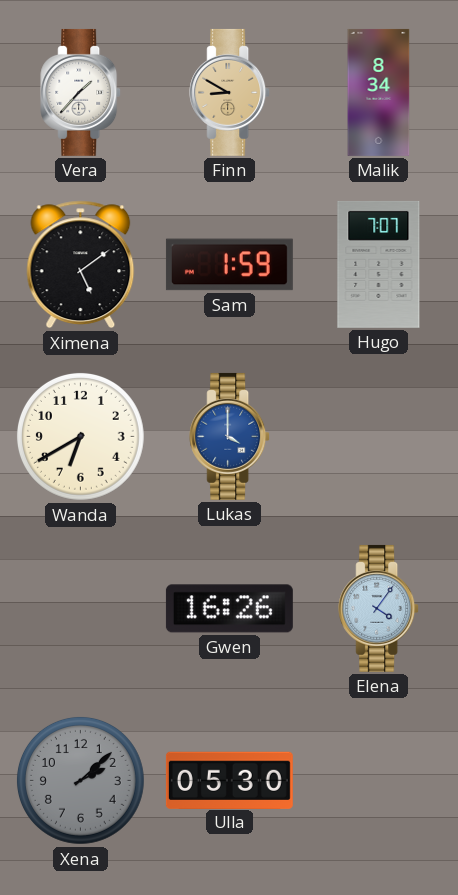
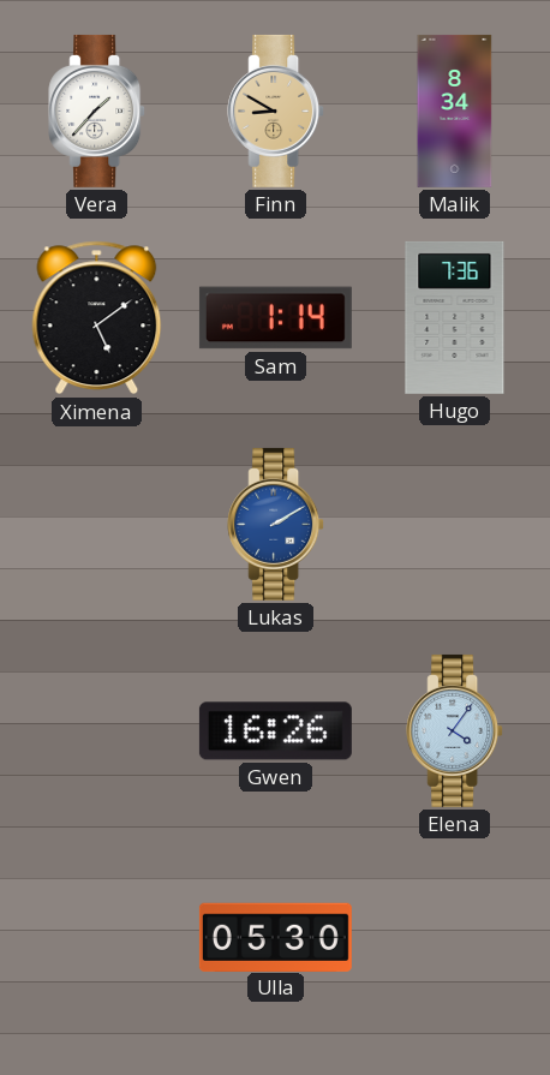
Sam: 1:59 -> 1:14 (275, 318)
Hugo: 7:07 -> 7:36 (455, 317)
Wanda: 6:40 -> none (80, 436)
Lukas: 4:00 -> 2:10 (276, 524)
Xena: 2:08 -> none (80, 780)
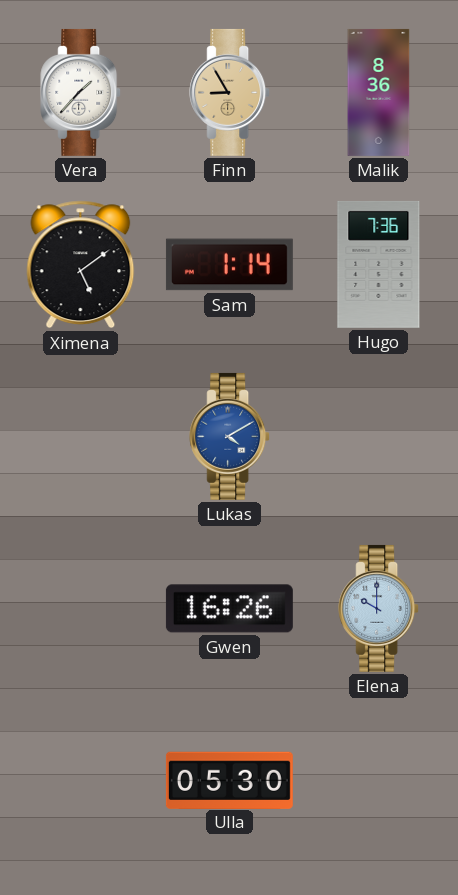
Finn: 8:50 -> 8:55 (230, 92)
Malik: 8:34 -> 8:36 (379, 92)
Lukas: 2:10 -> 4:10 (230, 436)
Elena: 4:06 -> 10:00 (379, 608)
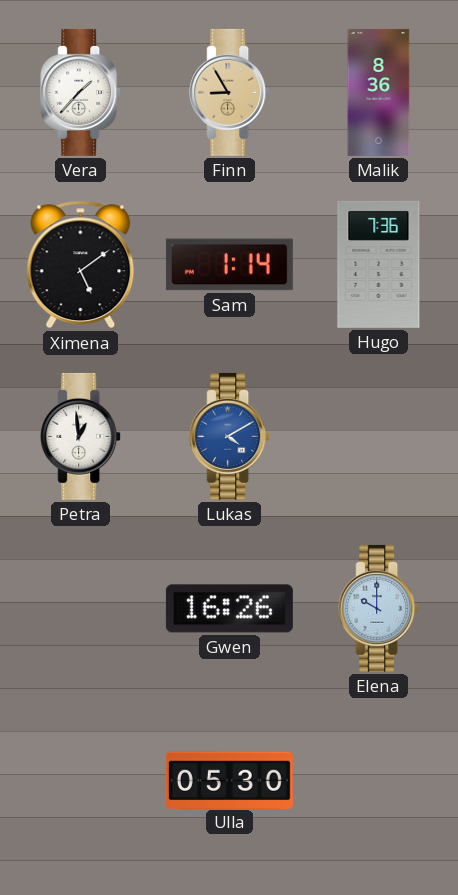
Petra: none -> 12:59 (81, 436)
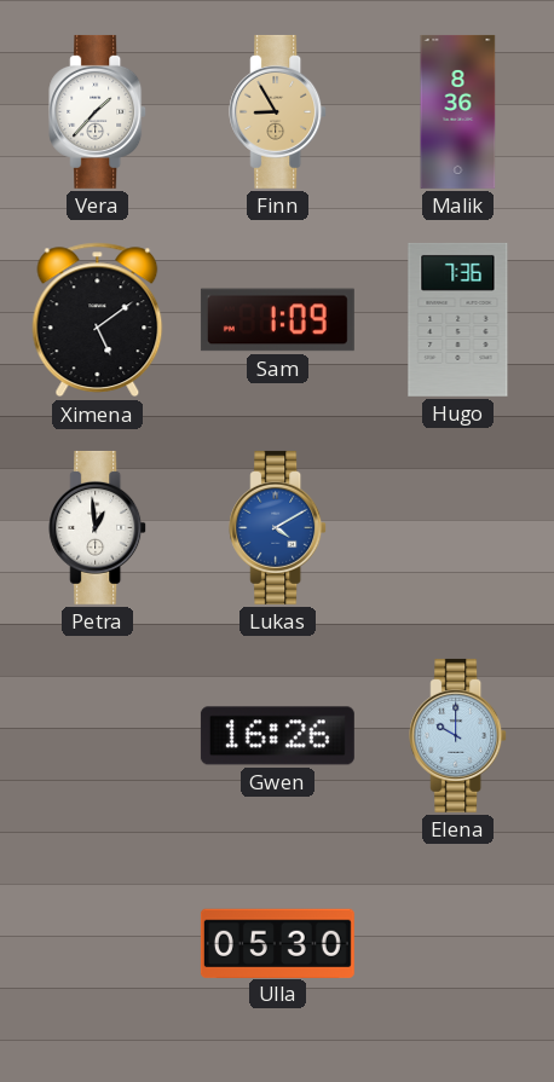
Sam: 1:14 -> 1:09 (277, 320)
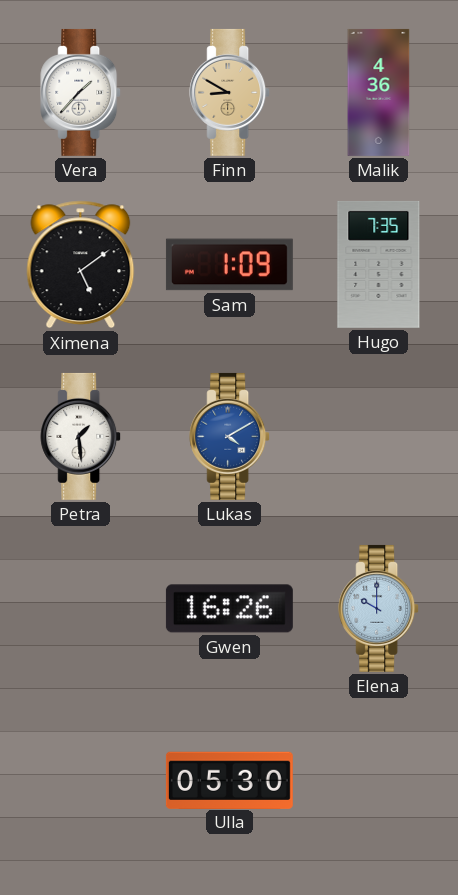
Finn: 8:55 -> 8:50 (230, 92)
Malik: 8:36 -> 4:36 (379, 92)
Hugo: 7:36 -> 7:35 (379, 264)
Petra: 12:59 -> 1:29 (81, 436)
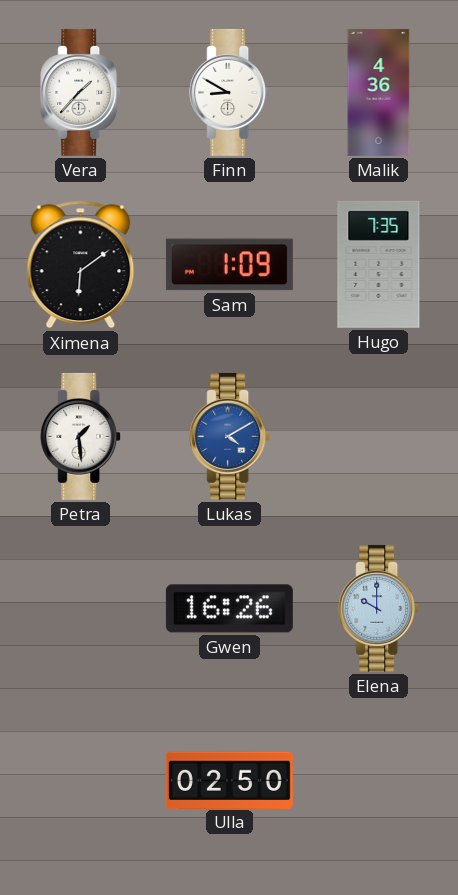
Finn dial: champagne -> white (230, 92)
Ximena: 5:09 -> 6:09 (81, 265)
Ulla: 05:30 -> 02:50 (229, 780)
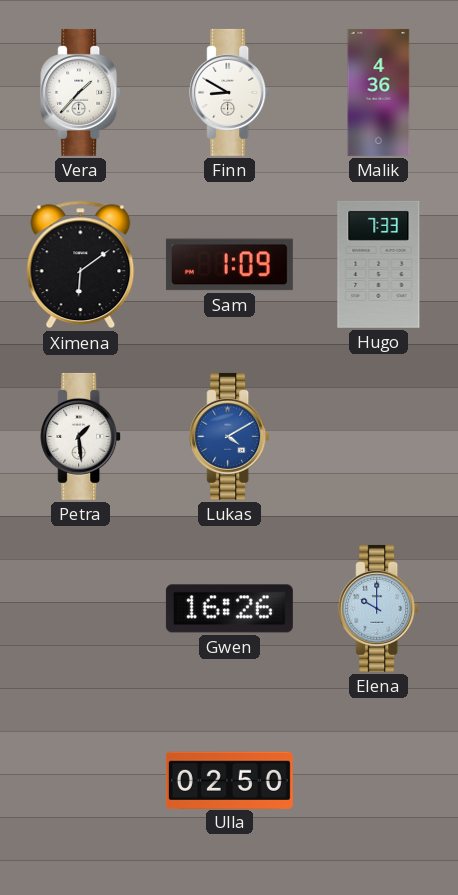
Hugo: 7:35 -> 7:33 (379, 264)
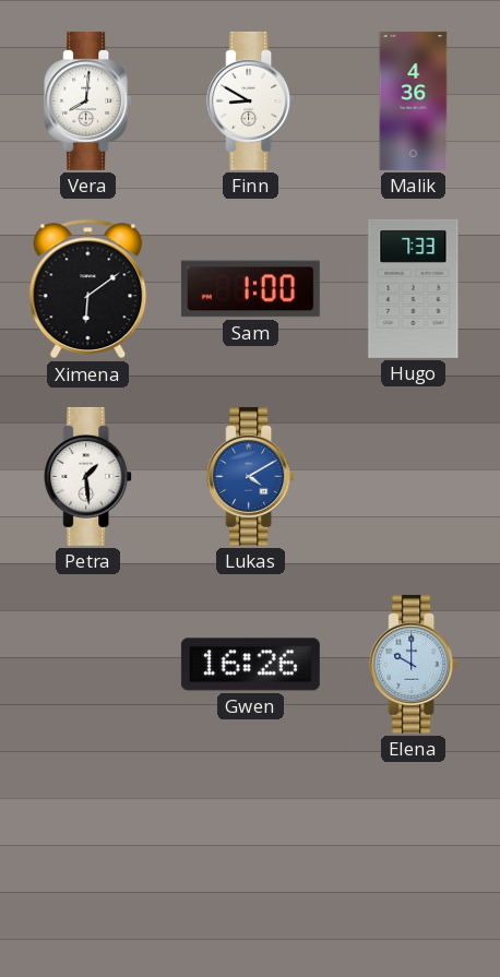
Vera: 1:37 -> 8:01 (88, 100)
Sam: 1:09 -> 1:00 (250, 289)
Ulla: 02:50 -> none (229, 780)
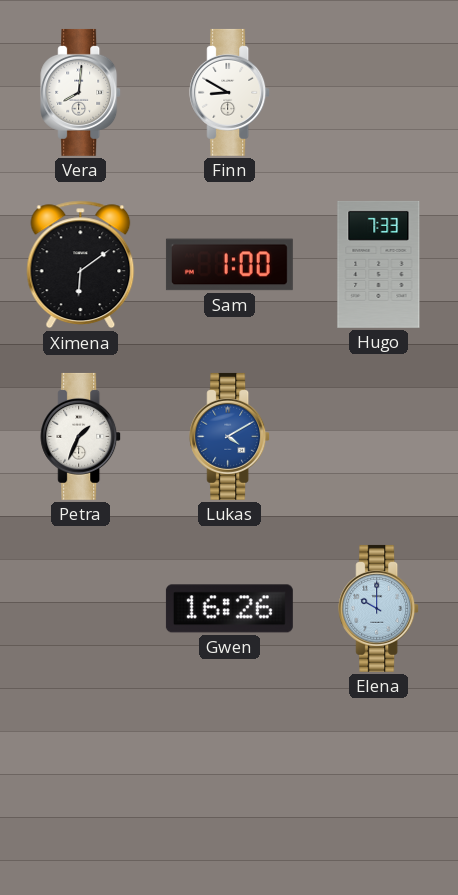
Malik: 4:36 -> none (414, 100)
Petra: 1:29 -> 1:34 (81, 436)
